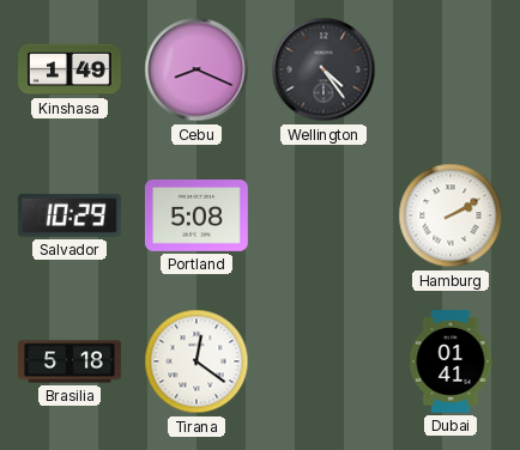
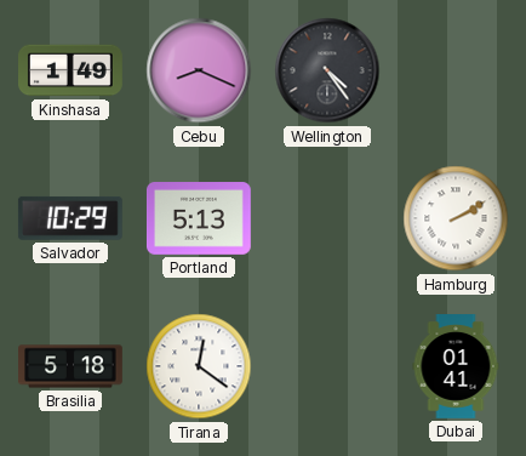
Portland: 5:08 -> 5:13 (199, 220)
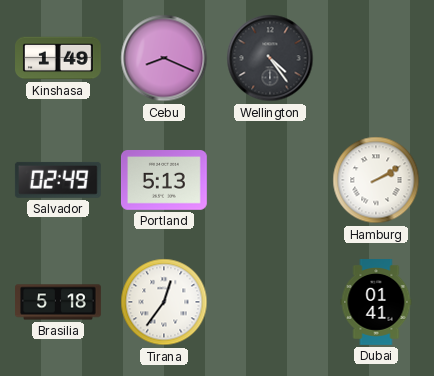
Salvador: 10:29 -> 02:49 (58, 180)
Tirana: 12:21 -> 12:36 (164, 302)
